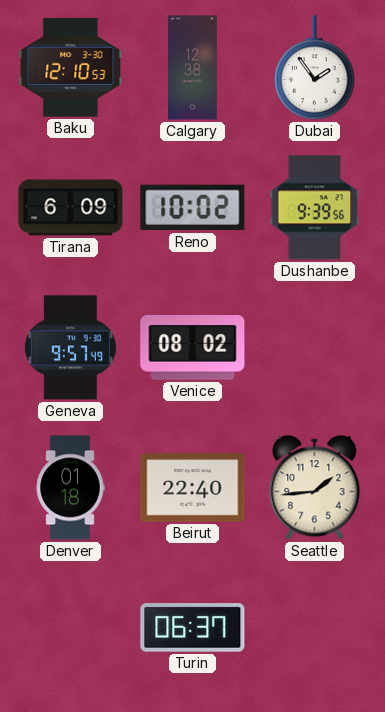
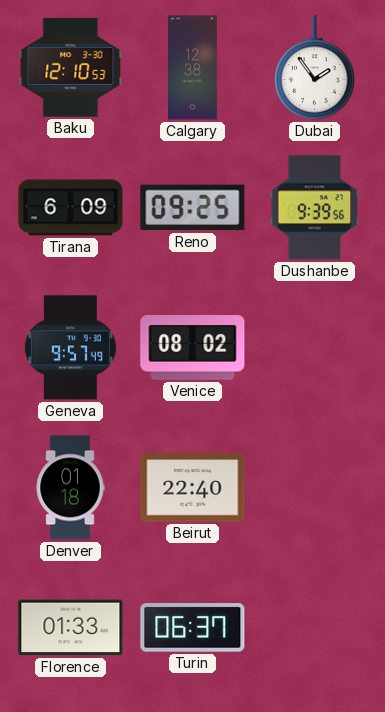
Reno: 10:02 -> 09:25 (193, 208)
Seattle: 1:44 -> none (315, 488)
Florence: none -> 01:33 (71, 628)
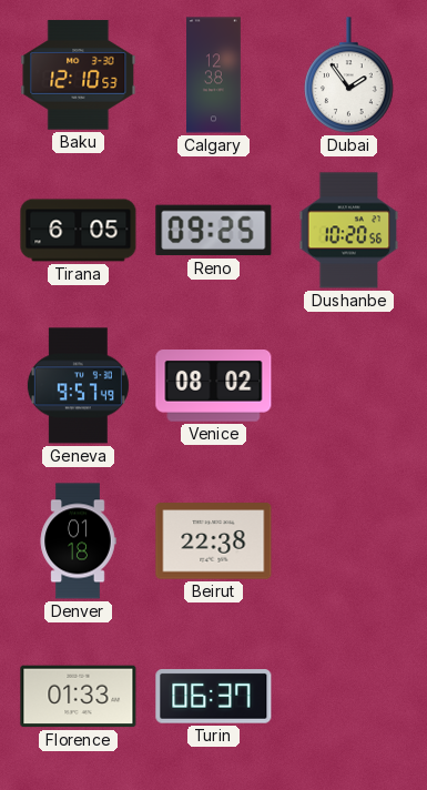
Tirana: 6:09 -> 6:05 (79, 231)
Dushanbe: 9:39 -> 10:20 (349, 231)
Beirut: 22:40 -> 22:38 (214, 541)
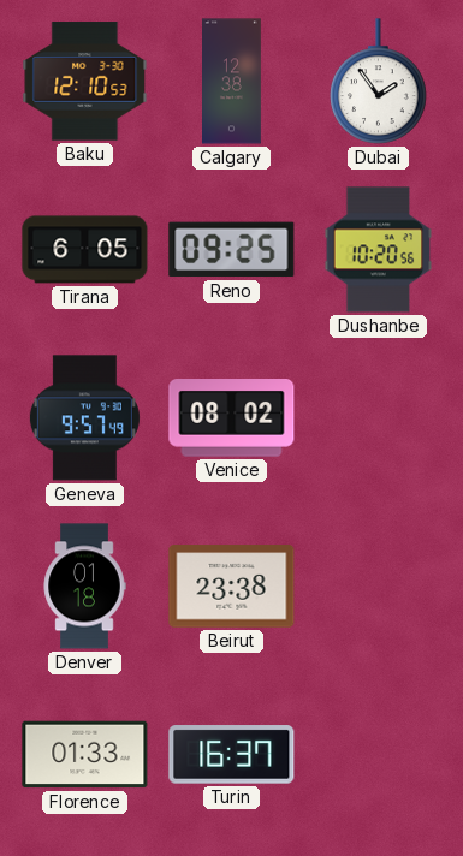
Beirut: 22:38 -> 23:38 (232, 587)
Turin: 06:37 -> 16:37 (232, 755)
